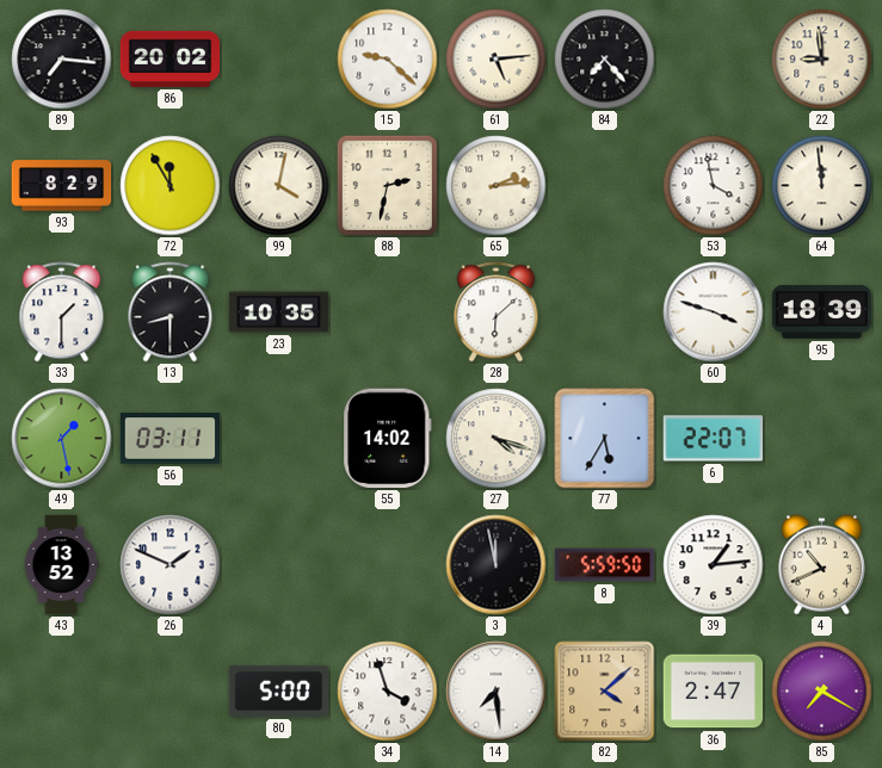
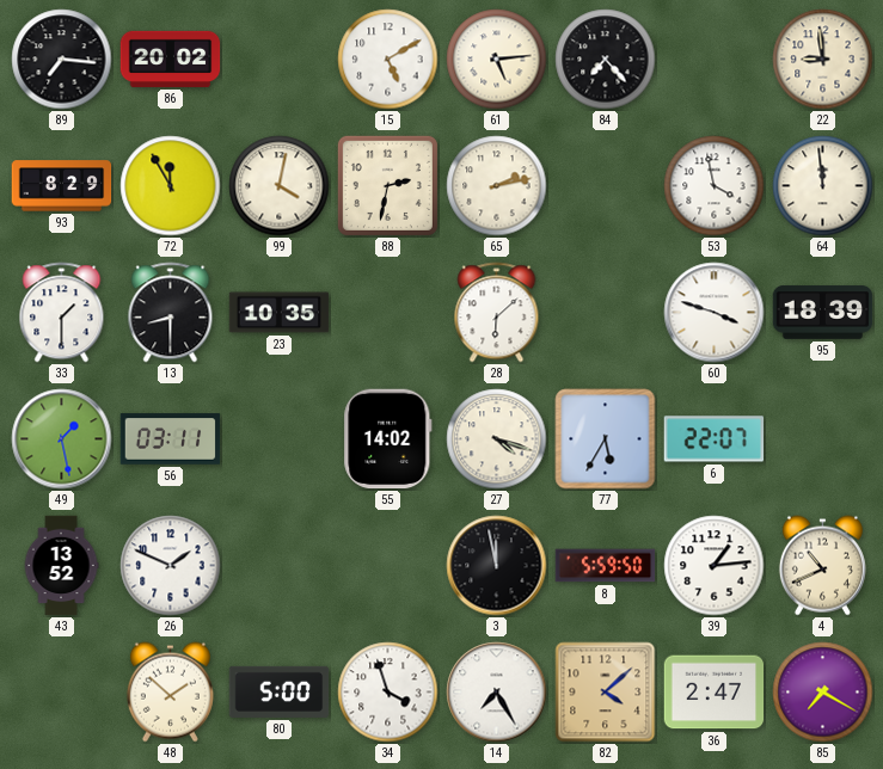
15: 9:22 -> 5:10 (388, 60)
65: 2:14 -> 2:13 (497, 186)
48: none -> 1:52 (170, 693)
14: 7:29 -> 7:25 (497, 693)
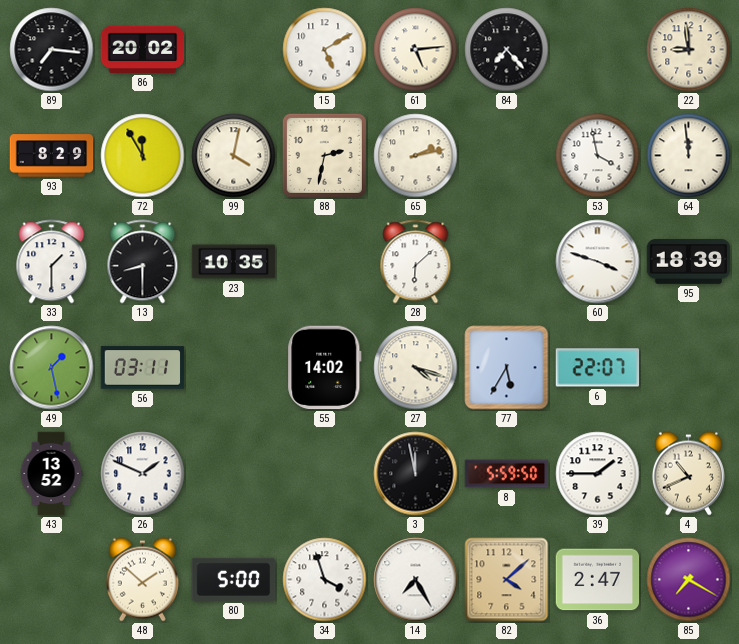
39: 1:14 -> 1:45 (598, 474)
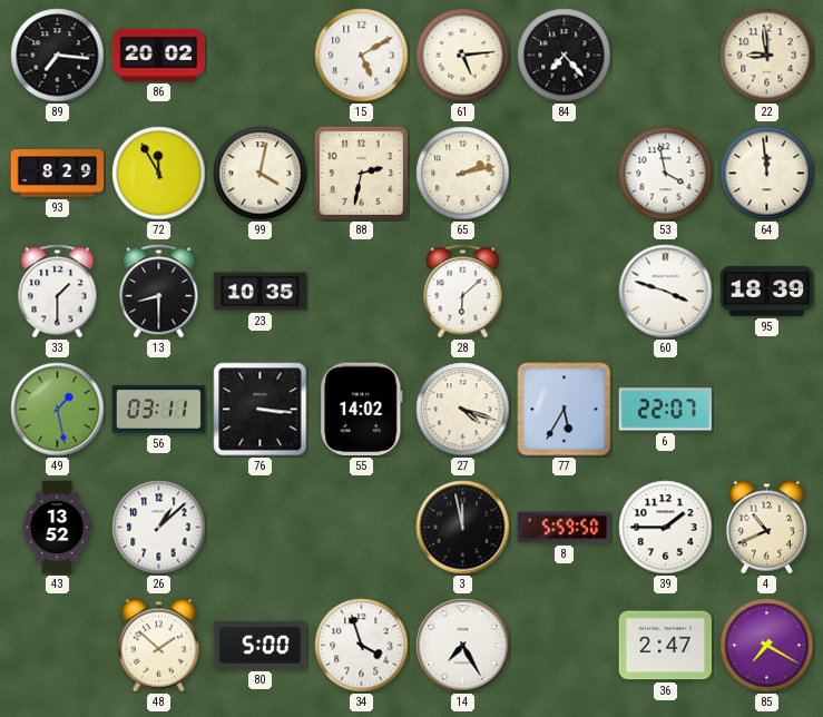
76: none -> 3:16 (261, 410)
26: 1:49 -> 1:08 (159, 528)
82: 4:08 -> none (507, 580)
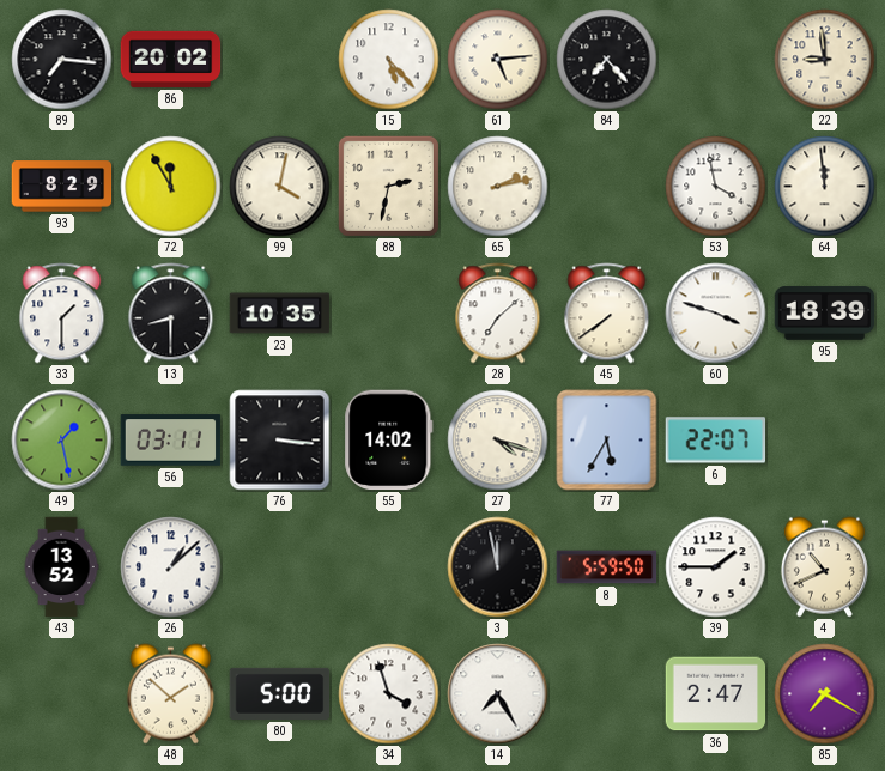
15: 5:10 -> 5:23 (389, 60)
28: 6:08 -> 7:08 (498, 314)
45: none -> 7:39 (607, 314)
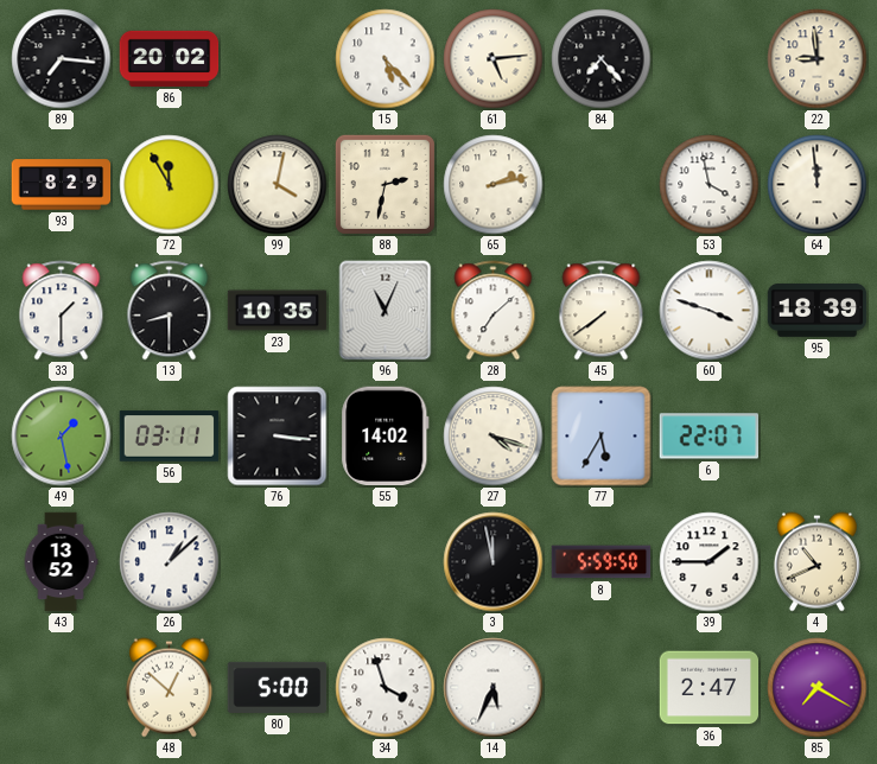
96: none -> 11:04 (386, 311)
48: 1:52 -> 12:52 (169, 688)
14: 7:25 -> 5:34 (494, 688)
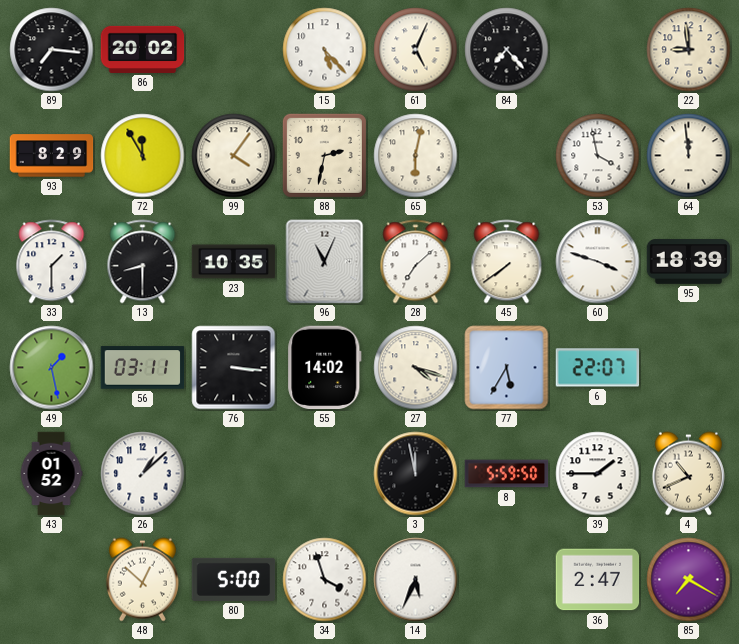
61: 5:14 -> 5:04 (416, 50)
99: 4:02 -> 4:06 (234, 156)
65: 2:13 -> 6:02 (416, 156)
43: 13:52 -> 01:52 (51, 474)
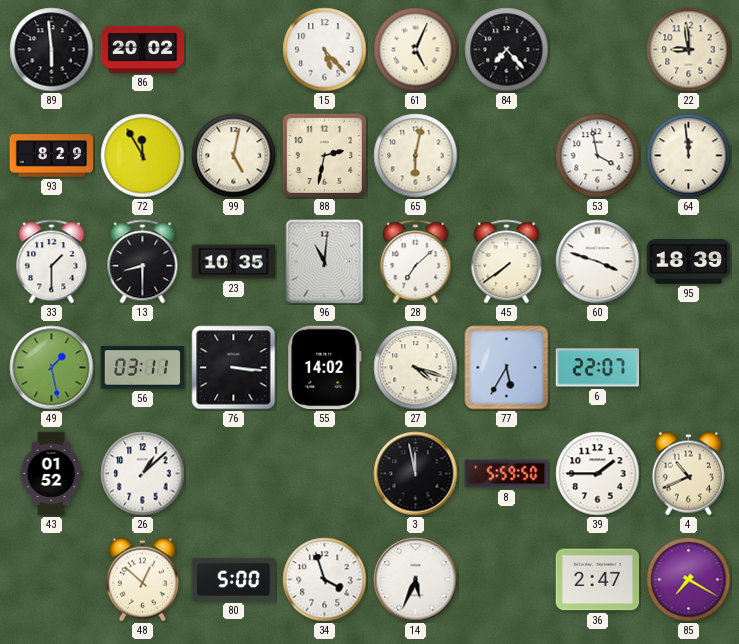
89: 7:16 -> 5:59 (52, 50)
99: 4:06 -> 5:02 (234, 156)
96: 11:04 -> 11:01 (325, 262)
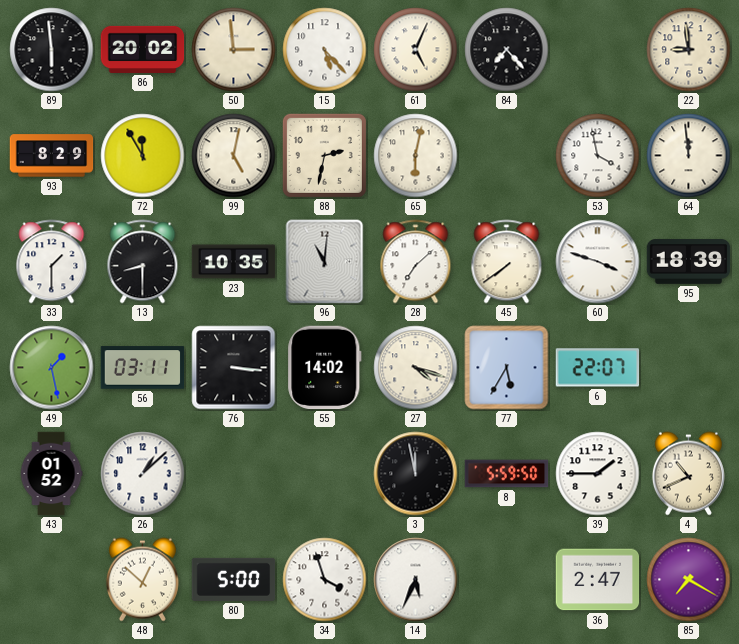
50: none -> 2:59 (234, 50)
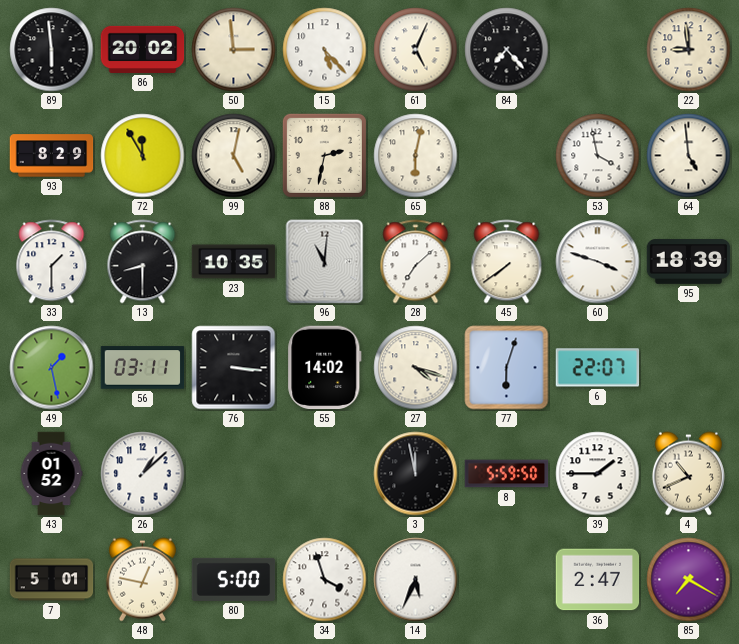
64: 11:59 -> 4:59 (689, 156)
77: 5:35 -> 6:03 (507, 368)
7: none -> 5:01 (52, 580)
48: 12:52 -> 12:47 (142, 580)
